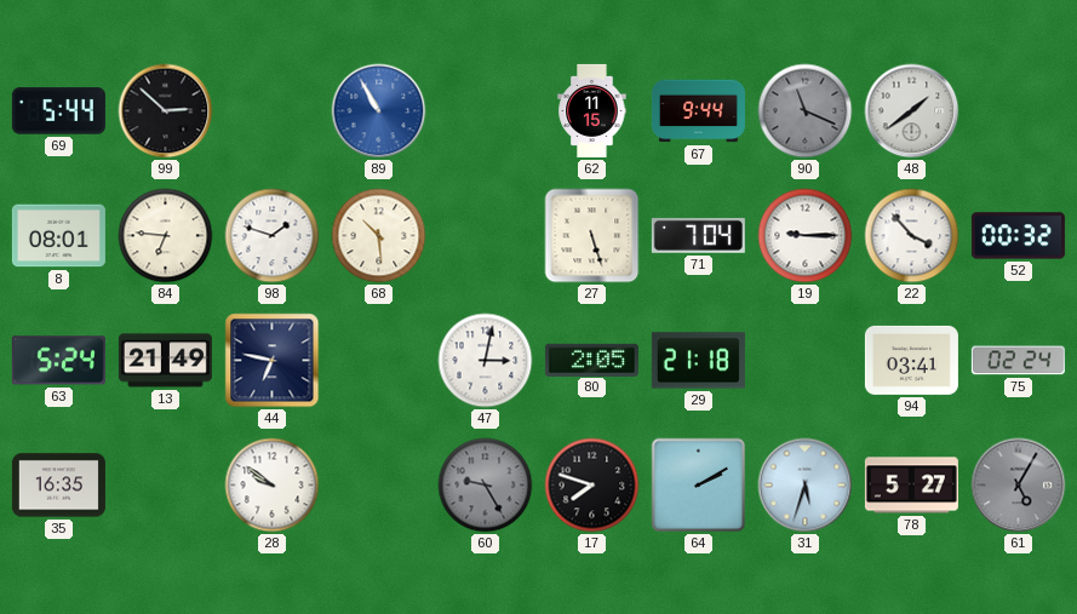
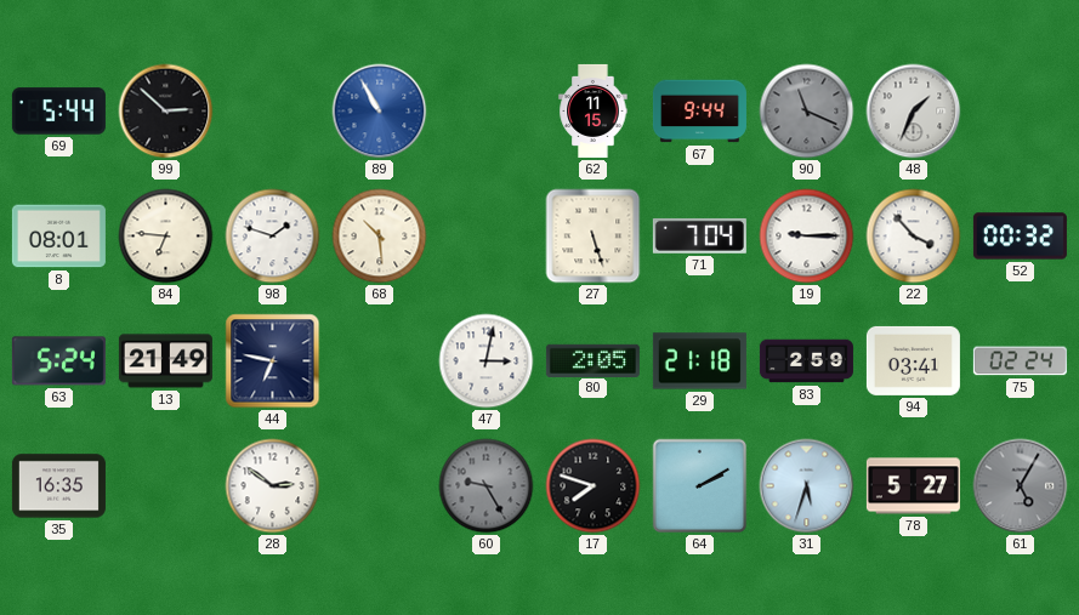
48: 1:39 -> 1:34 (914, 112)
83: none -> 2:59 (806, 361)
28: 9:51 -> 2:51 (273, 486)
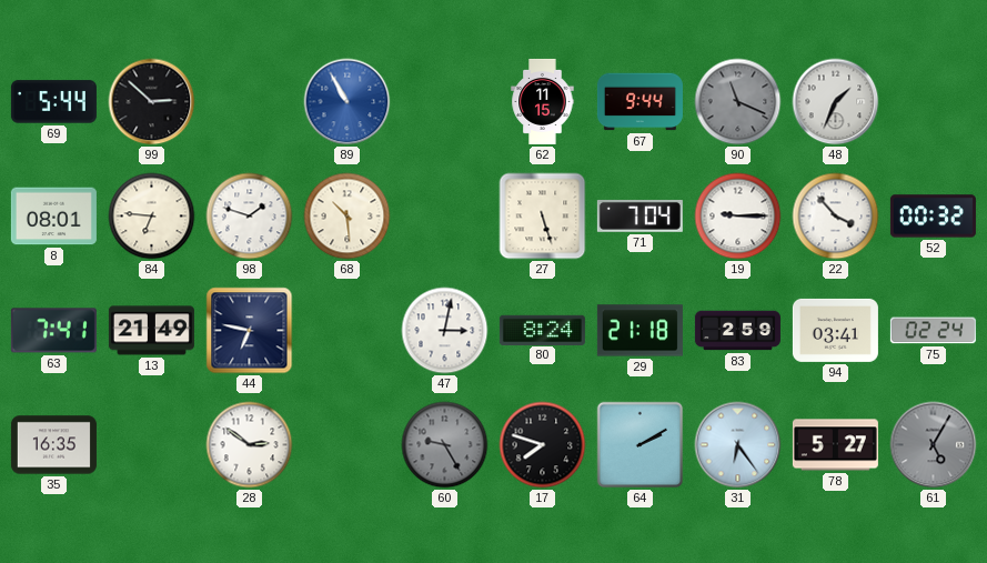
63: 5:24 -> 7:41 (53, 331)
80: 2:05 -> 8:24 (542, 330)
31: 5:33 -> 6:24 (738, 445)
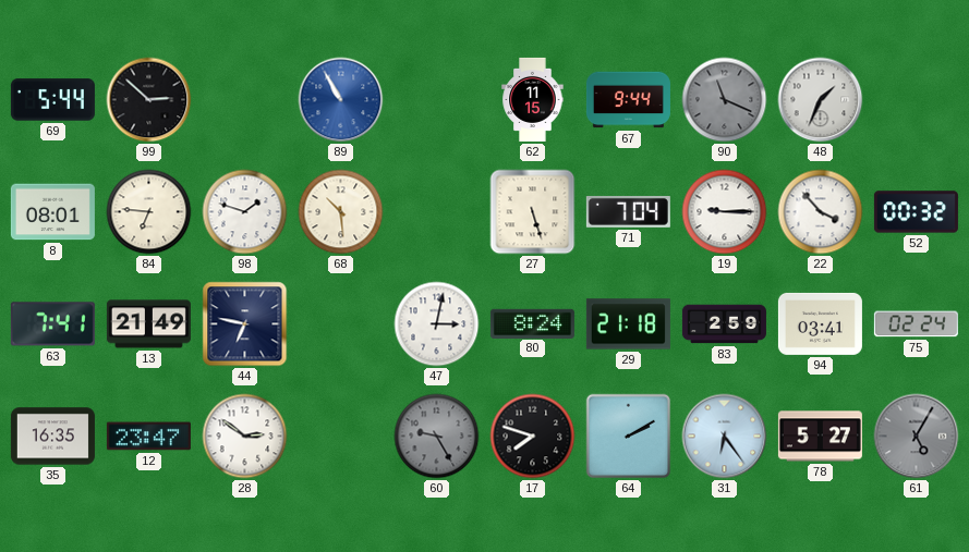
12: none -> 23:47 (148, 437)
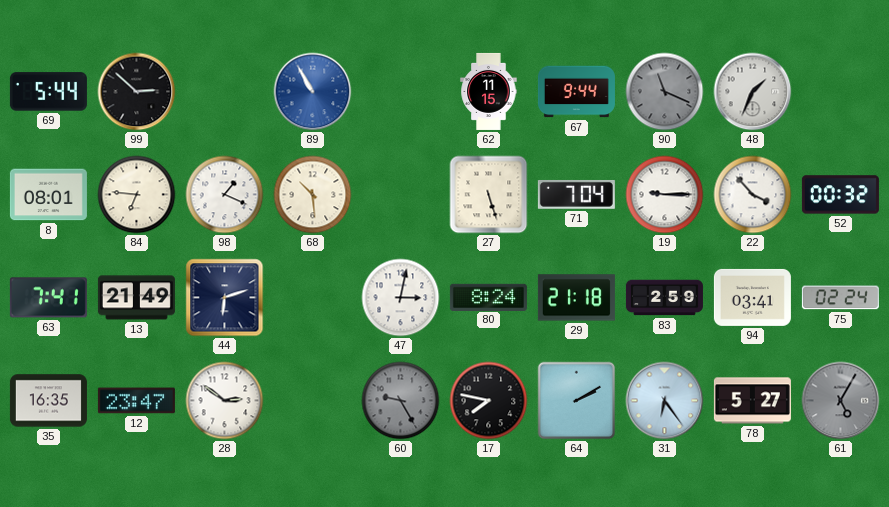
98: 1:48 -> 1:19 (225, 195)
44: 6:47 -> 6:12 (225, 298)
17: 7:48 -> 7:47 (489, 401)
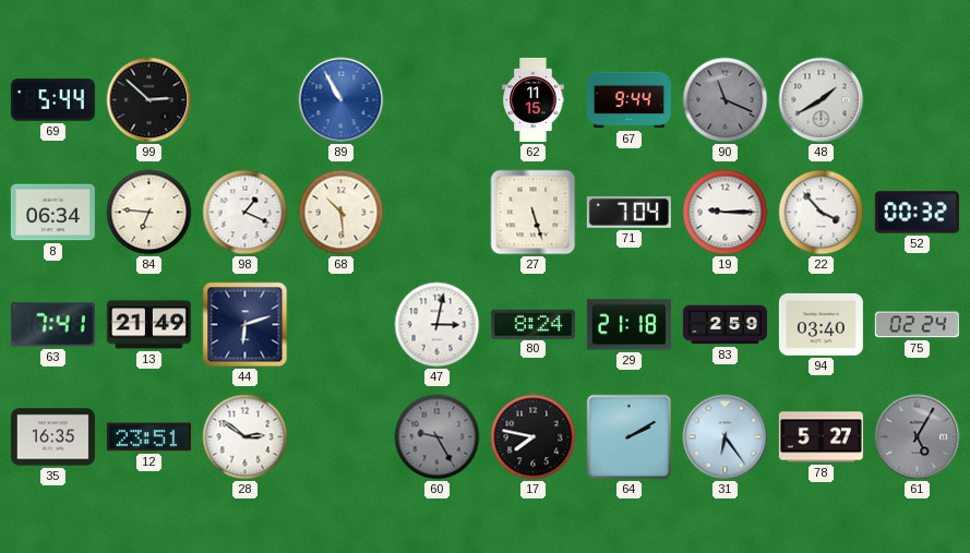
48: 1:34 -> 1:40 (822, 100)
8: 08:01 -> 06:34 (52, 213)
94: 03:41 -> 03:40 (821, 324)
12: 23:47 -> 23:51 (148, 437)
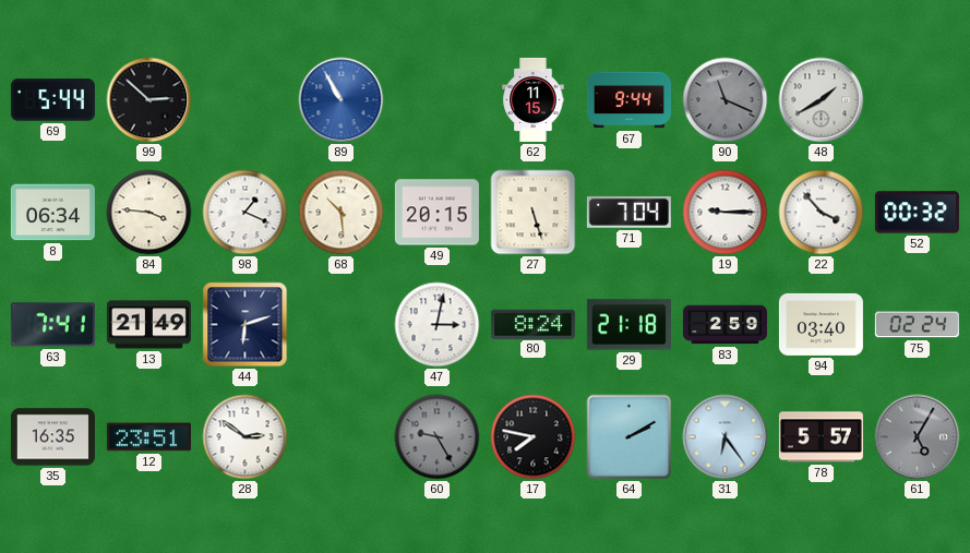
84: 6:46 -> 3:46 (149, 213)
49: none -> 20:15 (436, 213)
78: 5:27 -> 5:57 (821, 437)
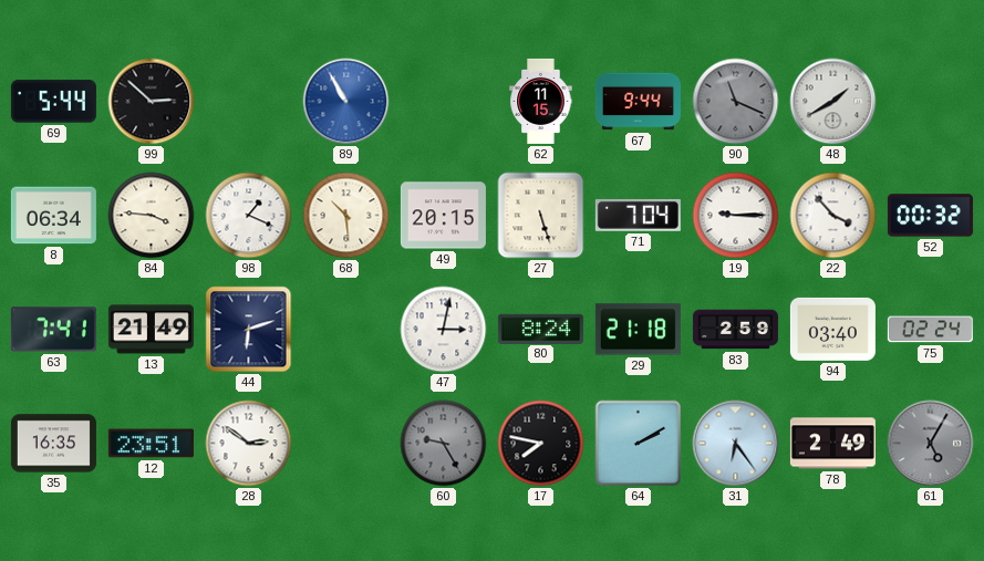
78: 5:57 -> 2:49 (832, 444)
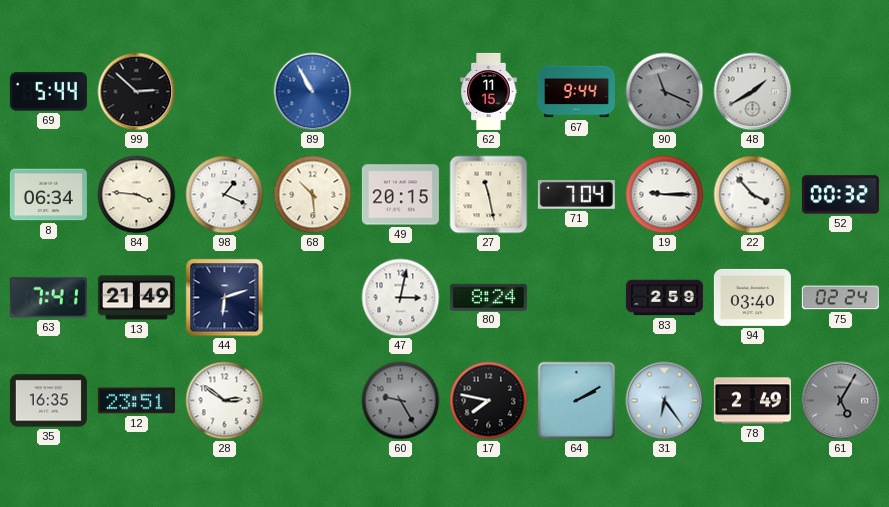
27: 5:27 -> 11:28 (489, 195)
29: 21:18 -> none (638, 330)
